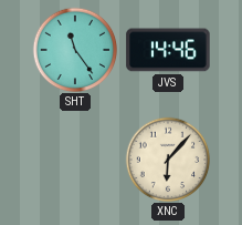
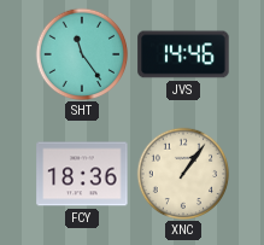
FCY: none -> 18:36 (82, 174)
XNC: 6:07 -> 1:06 (183, 174)
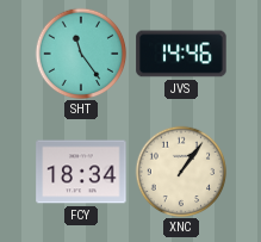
FCY: 18:36 -> 18:34 (81, 172)
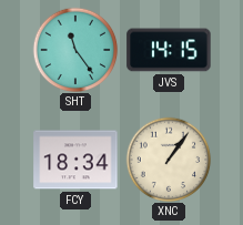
JVS: 14:46 -> 14:15 (169, 50)
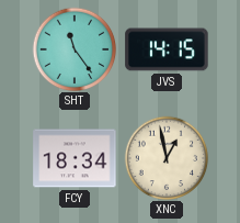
XNC: 1:06 -> 12:58 (167, 158)
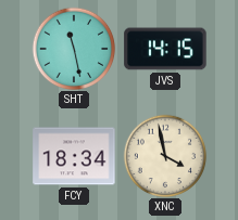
SHT: 11:24 -> 11:28 (74, 49)
XNC: 12:58 -> 3:58 (165, 156)
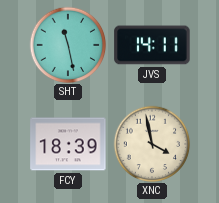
JVS: 14:15 -> 14:11 (152, 45)
FCY: 18:34 -> 18:39 (68, 144)
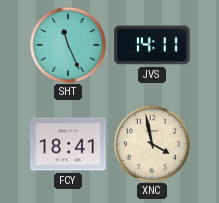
SHT: 11:28 -> 11:26 (68, 45)
FCY: 18:39 -> 18:41 (68, 144)
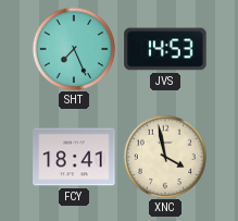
SHT: 11:26 -> 7:26 (74, 49)
JVS: 14:11 -> 14:53 (165, 49)
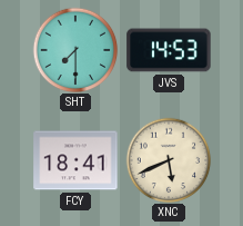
SHT: 7:26 -> 7:30 (75, 50)
XNC: 3:58 -> 5:41 (169, 160)
